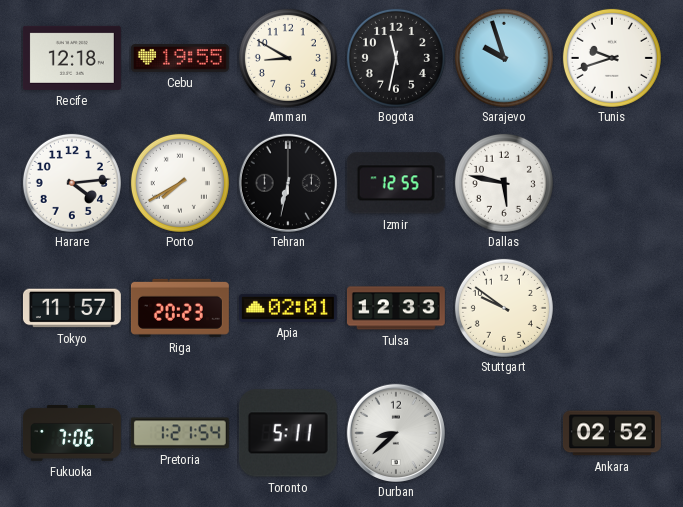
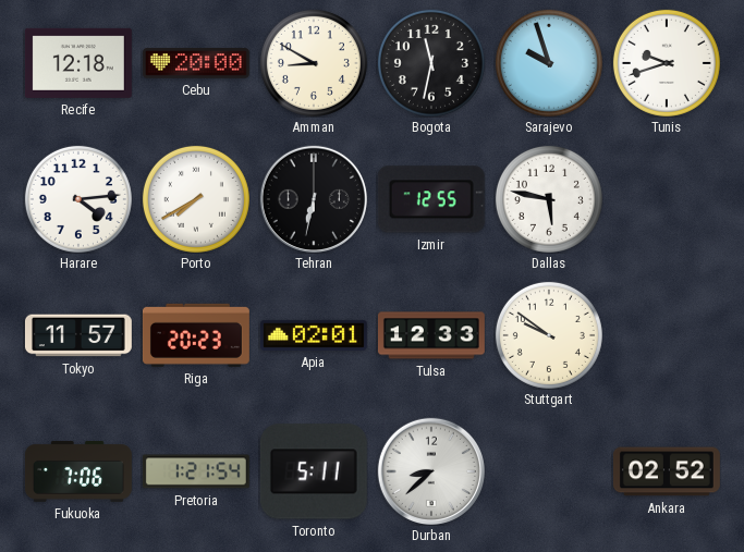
Cebu: 19:55 -> 20:00 (196, 64)
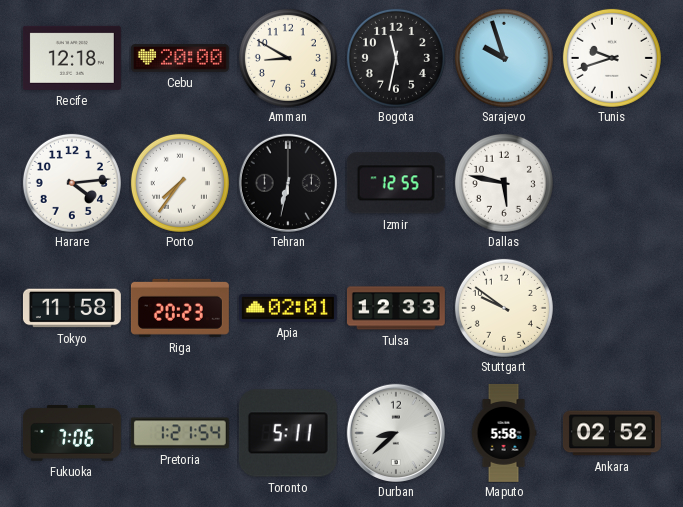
Porto: 7:40 -> 7:36 (180, 183)
Tokyo: 11:57 -> 11:58 (72, 308)
Maputo: none -> 5:58 (504, 433)
